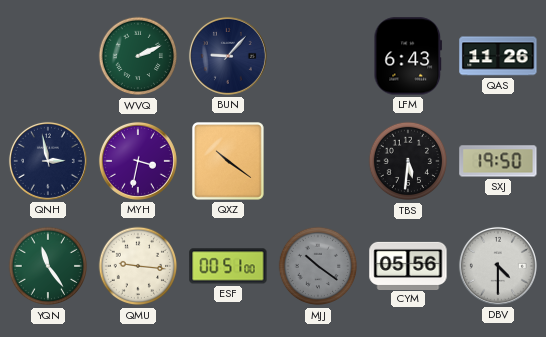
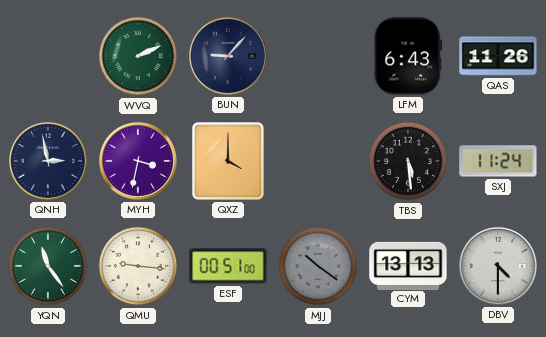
QXZ: 10:21 -> 4:00 (229, 161)
TBS: 5:31 -> 5:29 (408, 161)
SXJ: 19:50 -> 11:24 (498, 161)
CYM: 05:56 -> 13:13 (408, 265)
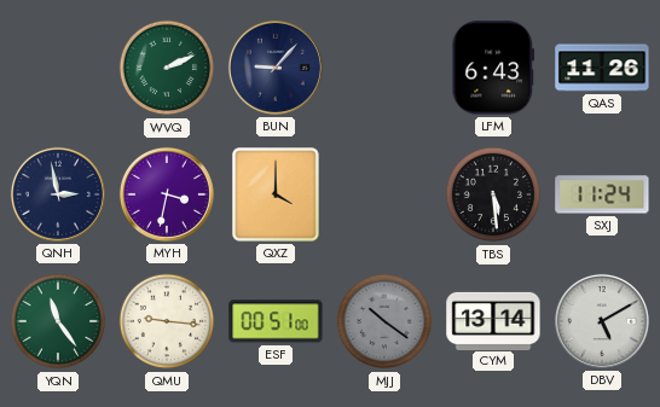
CYM: 13:13 -> 13:14 (493, 320)
DBV: 4:30 -> 5:10 (602, 321)
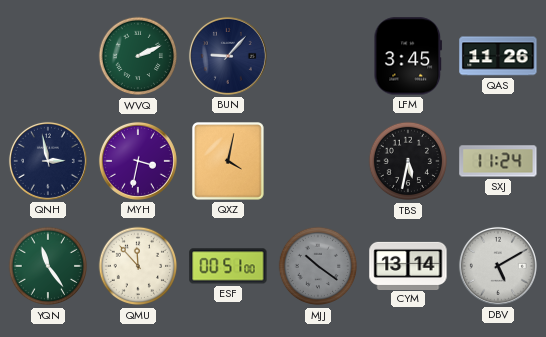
LFM: 6:43 -> 3:45 (408, 56)
QXZ: 4:00 -> 4:02 (229, 161)
TBS: 5:29 -> 5:32 (408, 161)
QMU: 9:16 -> 11:53 (138, 266)
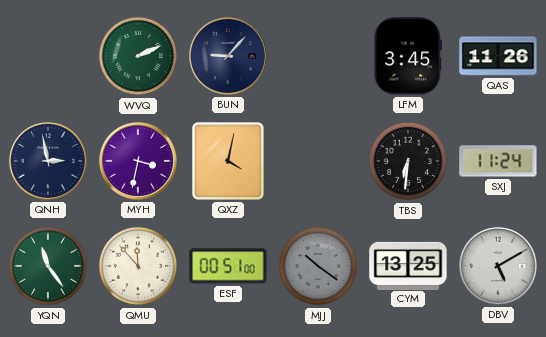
TBS: 5:32 -> 6:31 (408, 161)
CYM: 13:14 -> 13:25 (408, 265)
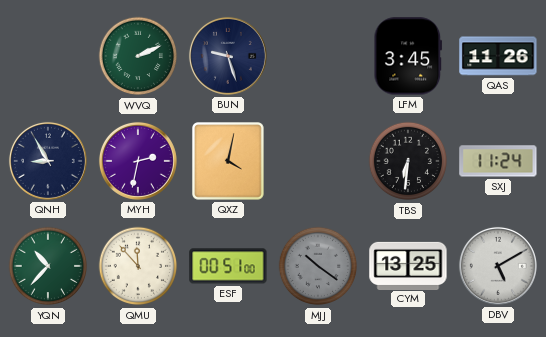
BUN: 9:07 -> 9:27 (228, 56)
QNH: 2:58 -> 8:55 (48, 161)
MYH: 3:32 -> 2:32 (138, 161)
YQN: 11:24 -> 10:37 (48, 266)
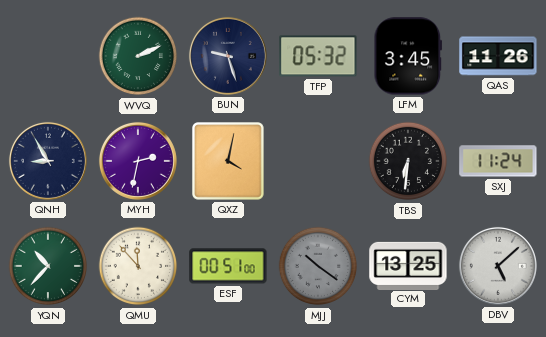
TFP: none -> 05:32 (318, 56)
DBV: 5:10 -> 5:08 (498, 266)
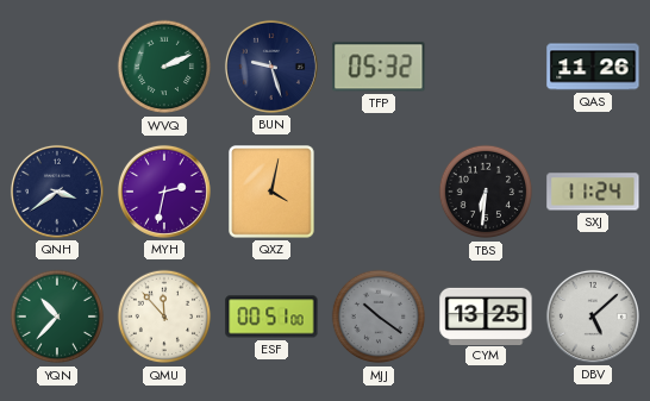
LFM: 3:45 -> none (408, 56)
QNH: 8:55 -> 3:39 (57, 192)
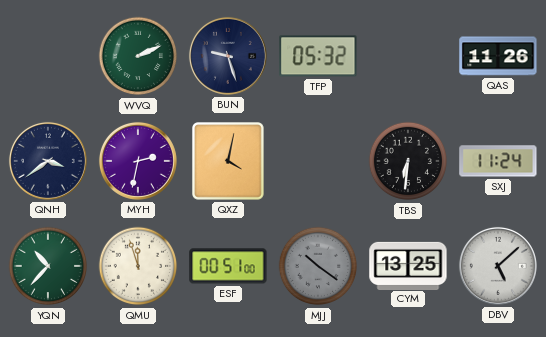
QMU: 11:53 -> 11:57 (138, 266)
